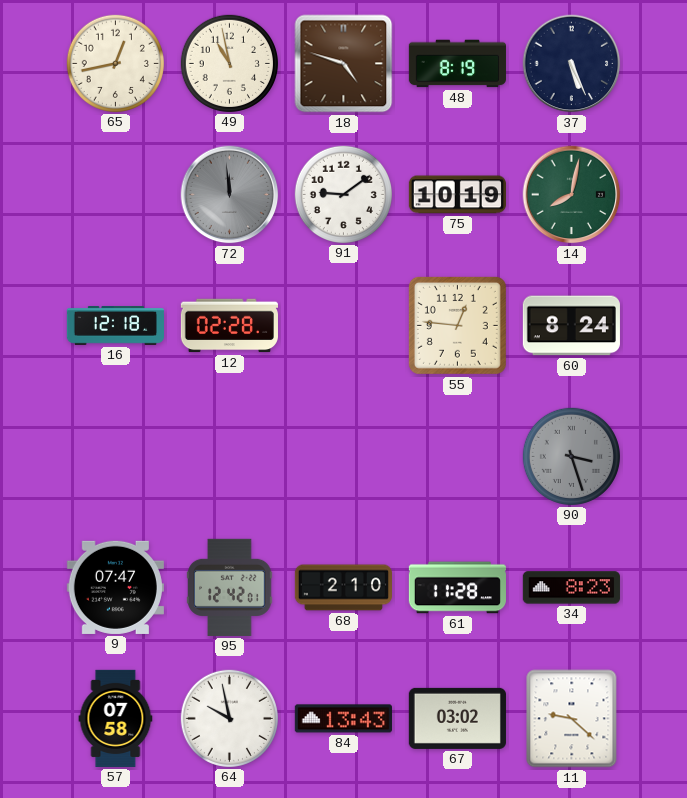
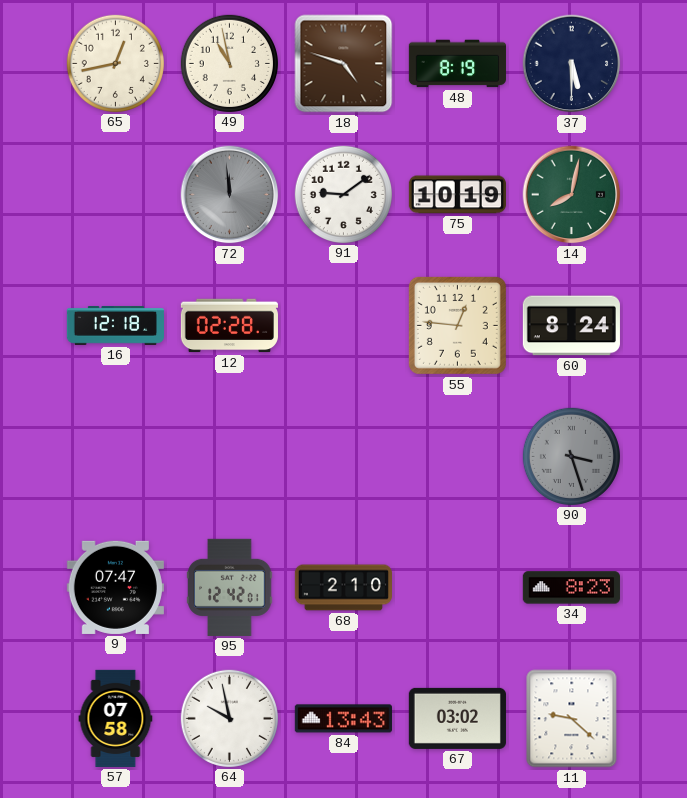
37: 5:26 -> 5:30 (572, 64)
61: 11:28 -> none (457, 588)
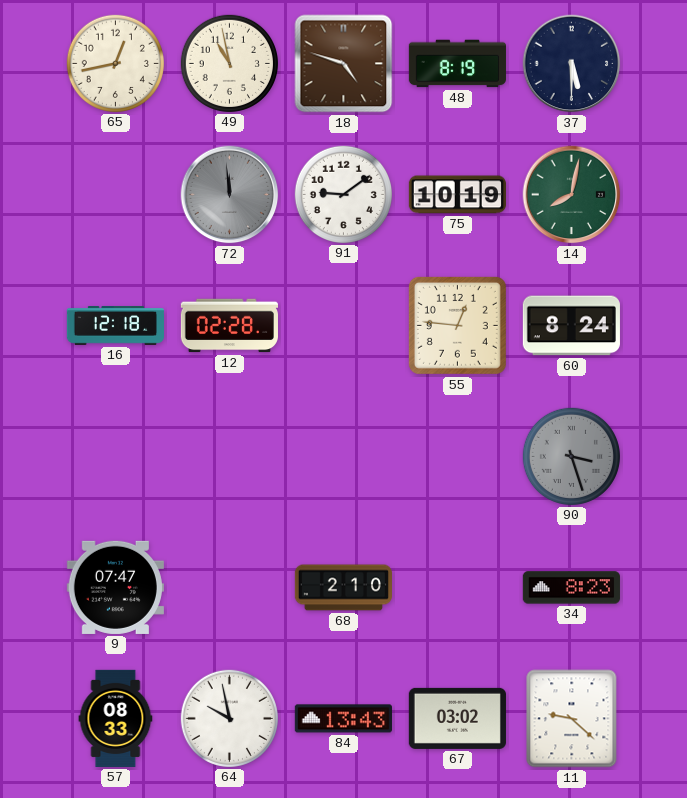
95: 12:42 -> none (230, 587)
57: 07:58 -> 08:33 (116, 718)
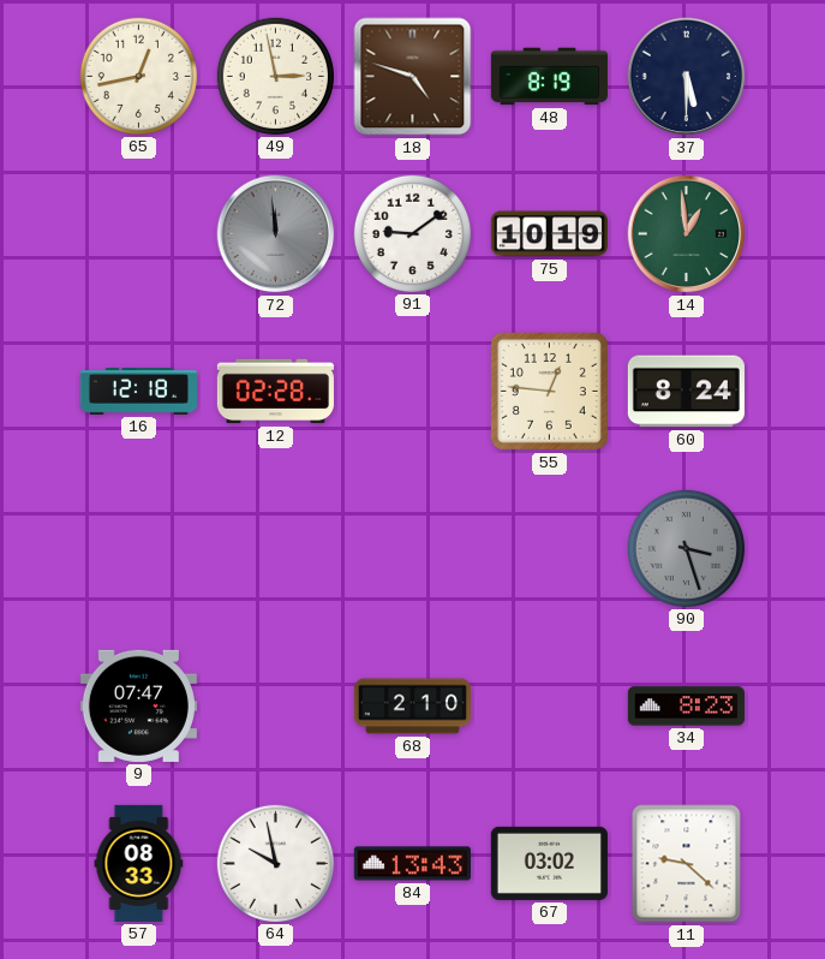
49: 10:58 -> 2:58 (275, 76)
14: 8:02 -> 12:59 (687, 234)
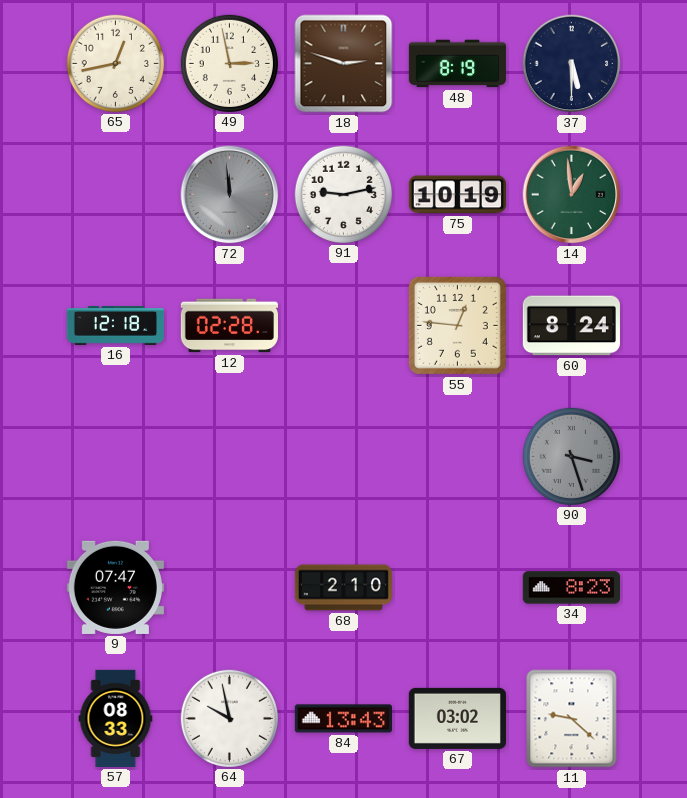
18: 4:48 -> 2:48 (344, 64)
91: 9:09 -> 9:13 (343, 194)
